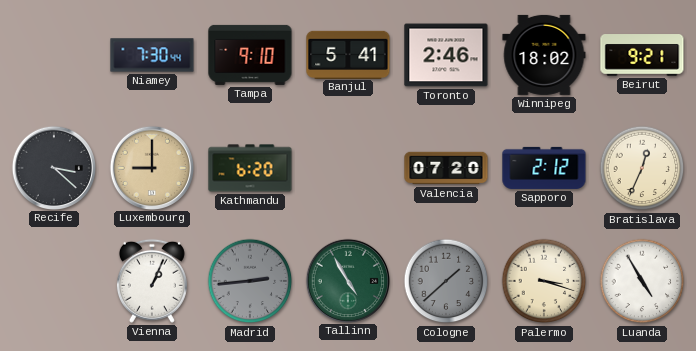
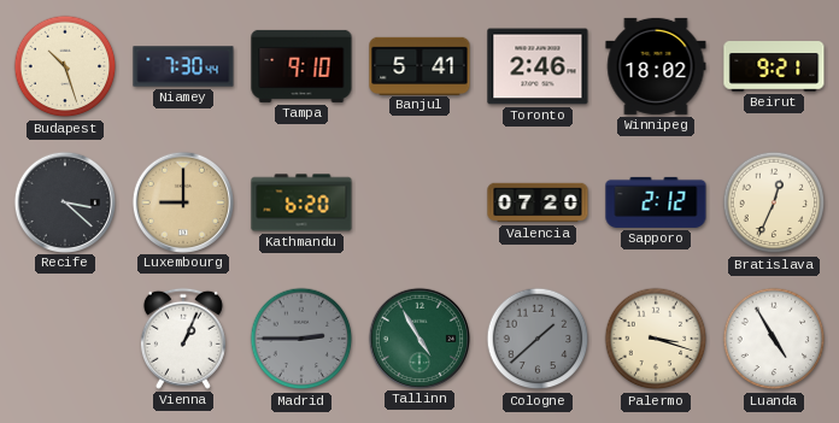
Budapest: none -> 10:27 (65, 66)
Madrid: 2:44 -> 2:45 (301, 339)
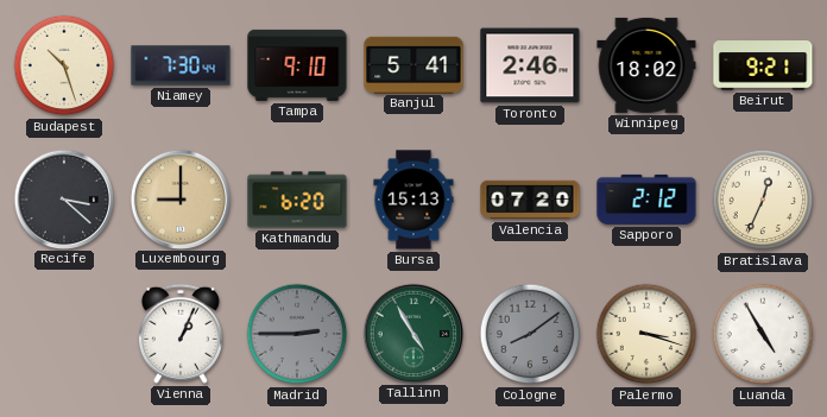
Bursa: none -> 15:13 (414, 200)
Cologne: 1:38 -> 8:09 (530, 334)
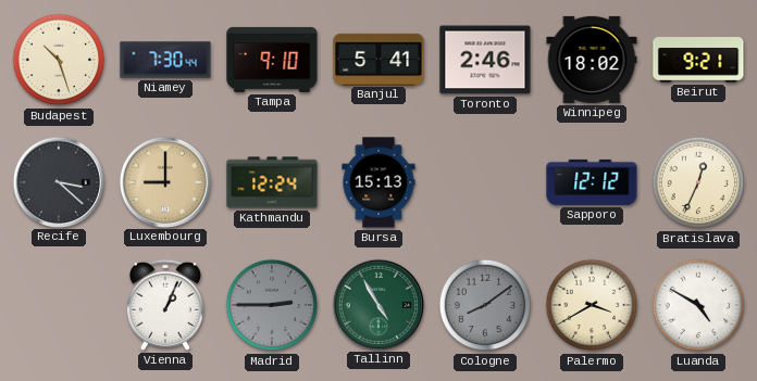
Kathmandu: 6:20 -> 12:24 (272, 182)
Valencia: 07:20 -> none (530, 200)
Sapporo: 2:12 -> 12:12 (592, 182)
Palermo: 3:18 -> 3:40 (592, 305)
Luanda: 4:55 -> 4:50 (698, 305)
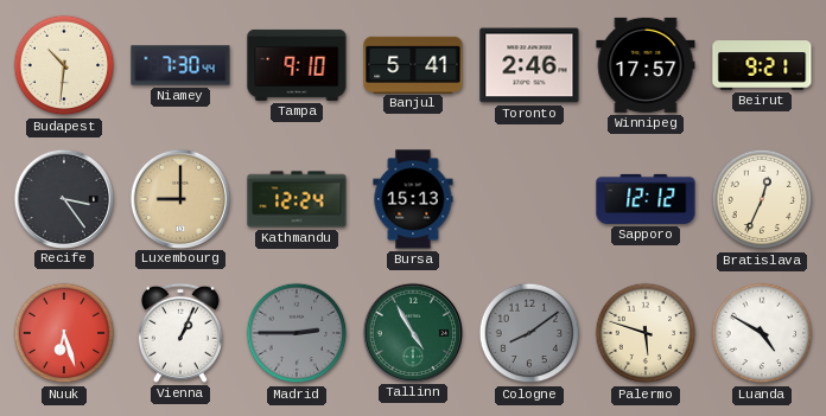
Budapest: 10:27 -> 10:31 (64, 65)
Winnipeg: 18:02 -> 17:57 (646, 65)
Recife: 3:22 -> 3:24 (63, 198)
Nuuk: none -> 6:27 (64, 333)
Palermo: 3:40 -> 5:48 (646, 333)
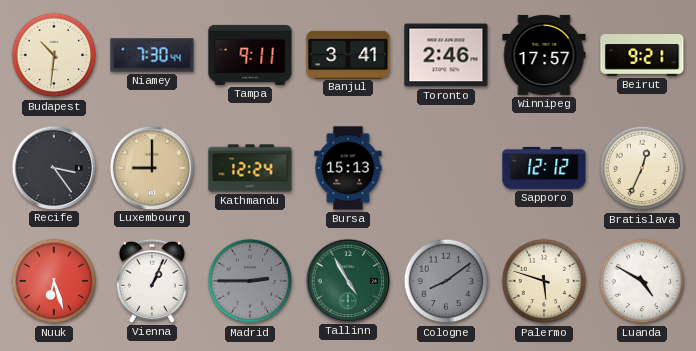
Tampa: 9:10 -> 9:11 (250, 55)
Banjul: 5:41 -> 3:41 (348, 54)
